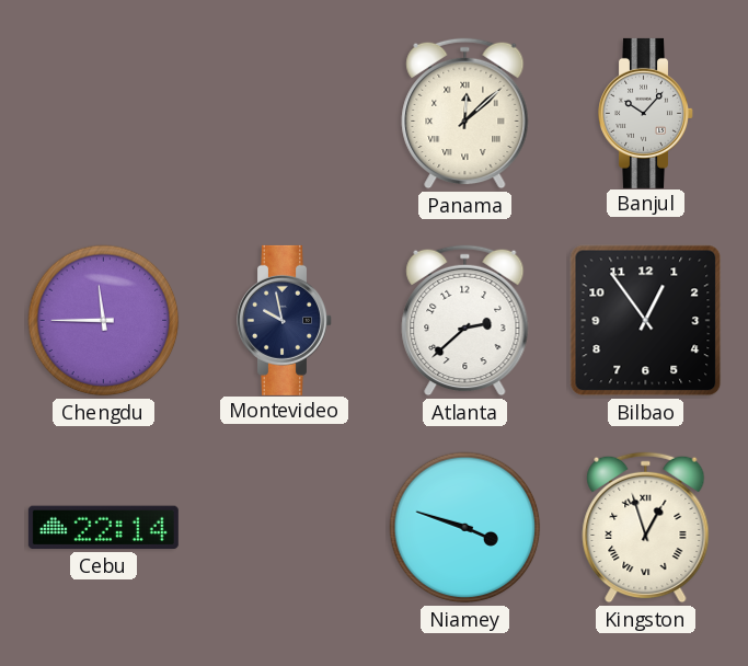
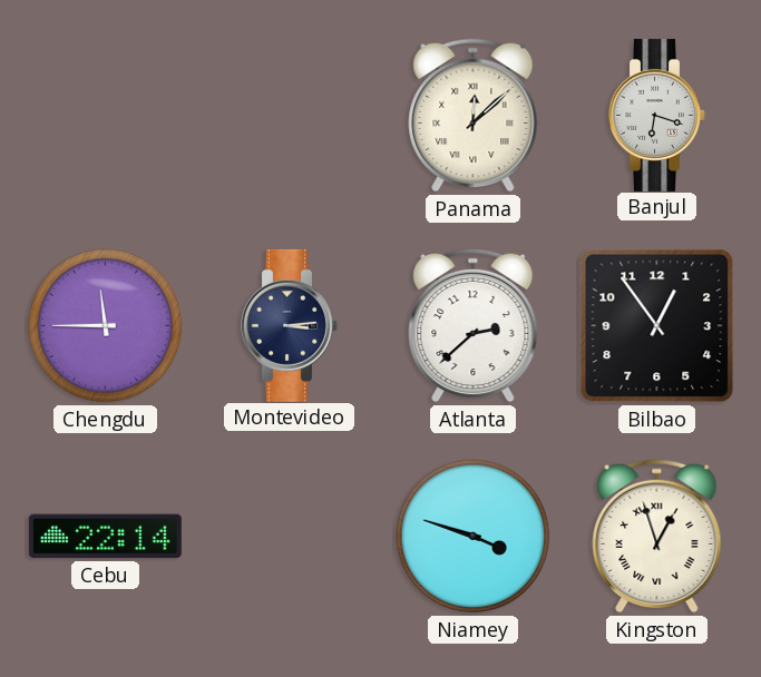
Banjul: 10:07 -> 6:18 (657, 115)
Montevideo: 9:58 -> 3:14 (290, 325)
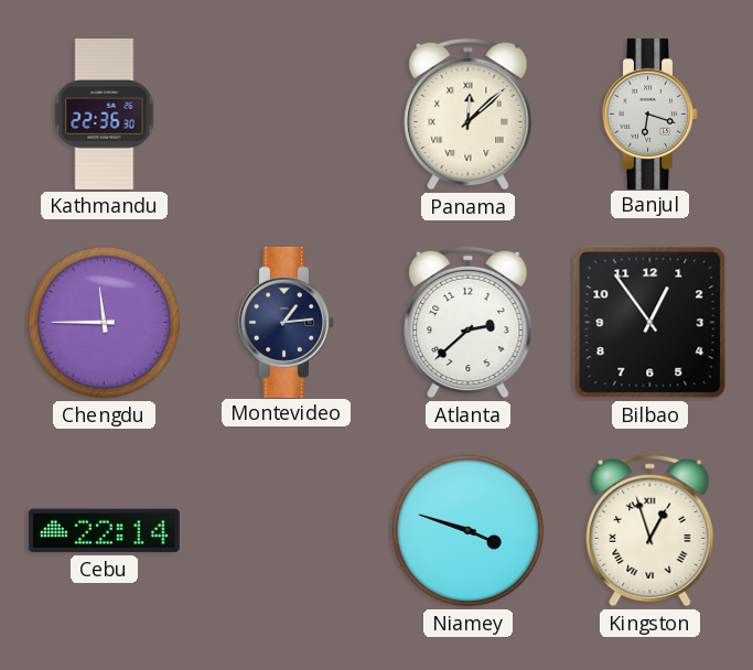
Kathmandu: none -> 22:36 (105, 114)
Montevideo: 3:14 -> 1:14 (287, 322)
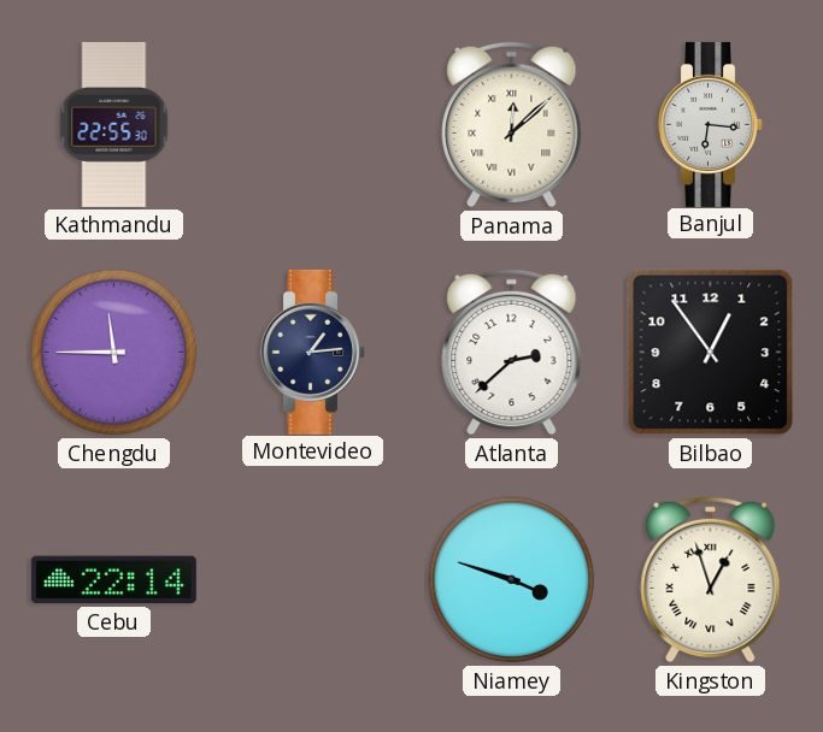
Kathmandu: 22:36 -> 22:55 (114, 124)
Banjul: 6:18 -> 6:16 (711, 124)
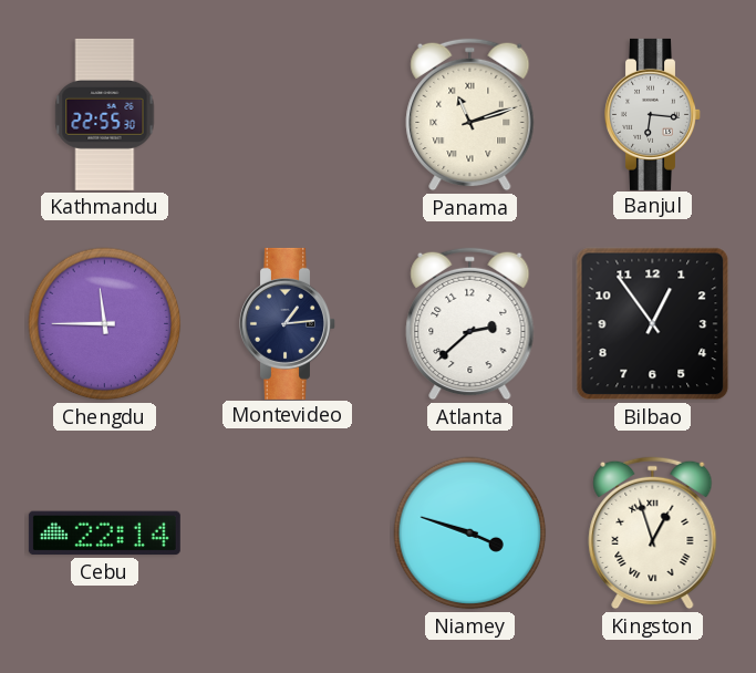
Panama: 12:08 -> 11:12 (470, 115)
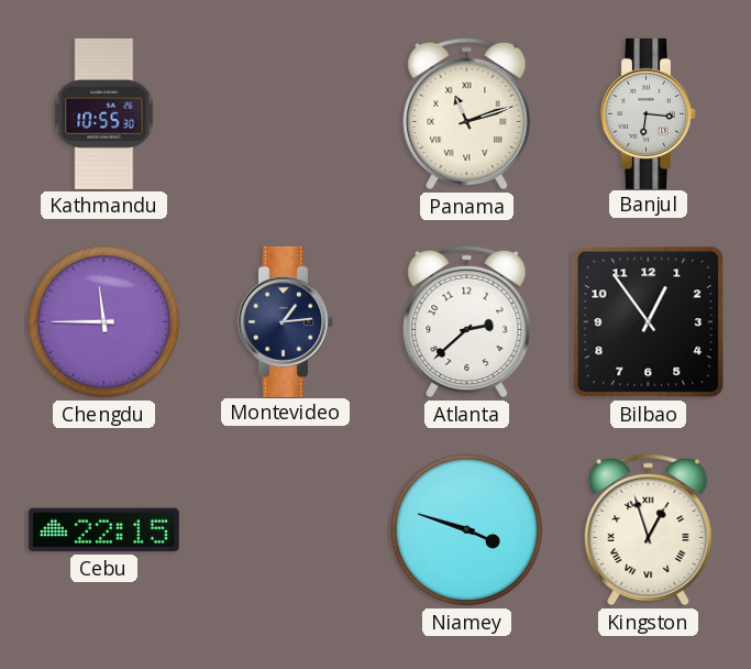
Kathmandu: 22:55 -> 10:55 (104, 113)
Cebu: 22:14 -> 22:15 (103, 530)
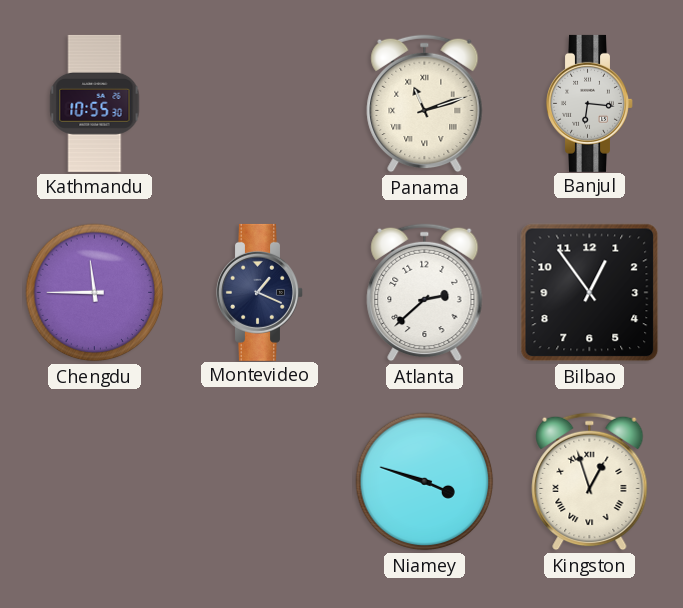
Montevideo: 1:14 -> 1:19 (260, 292)
Cebu: 22:15 -> none (103, 530)
